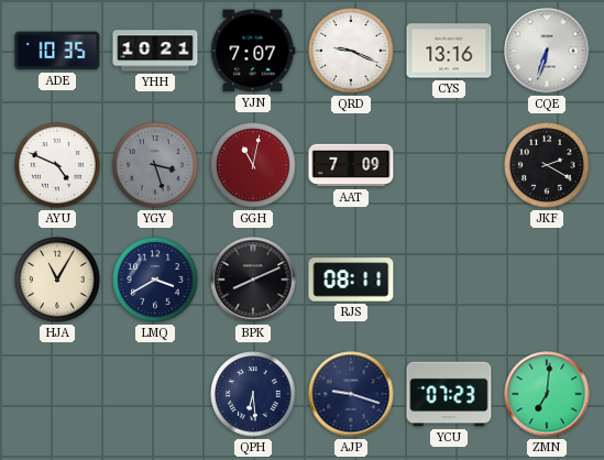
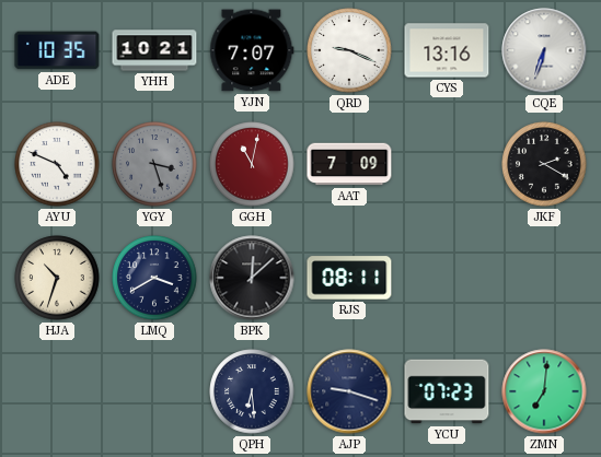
HJA: 11:05 -> 10:33 (57, 278)
BPK: 8:11 -> 12:08 (252, 278)
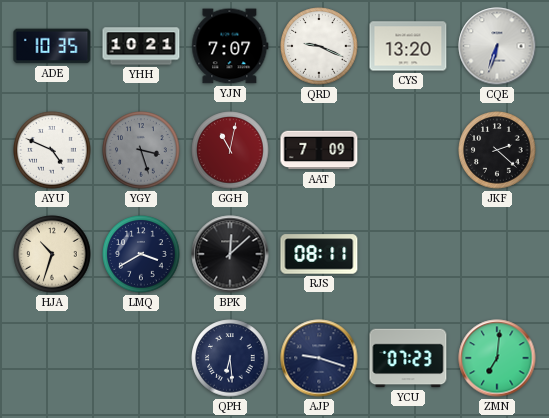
CYS: 13:16 -> 13:20 (408, 46)
JKF: 2:20 -> 2:22 (497, 150)
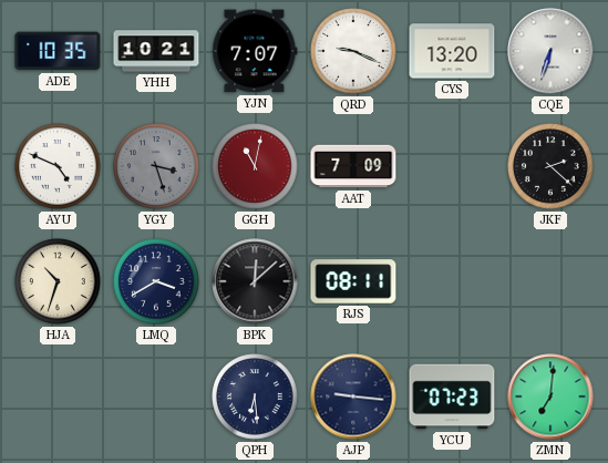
AJP: 9:18 -> 9:16 (353, 397)
